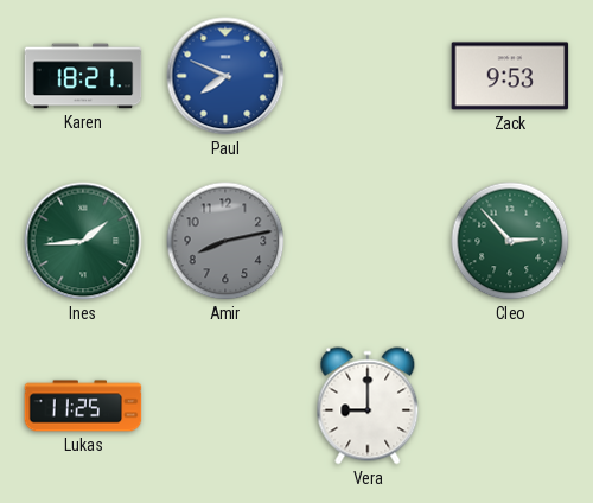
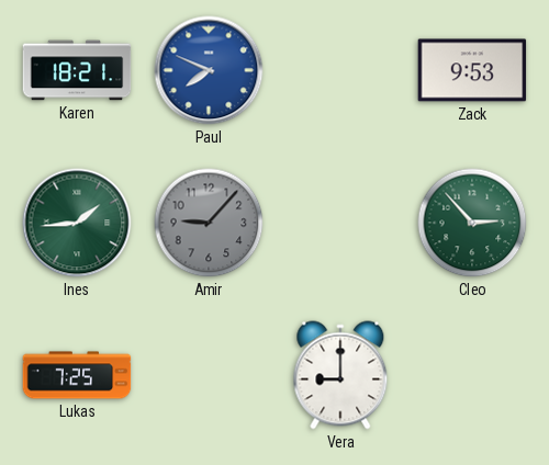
Amir: 8:13 -> 9:07 (209, 223)
Lukas: 11:25 -> 7:25 (77, 375)
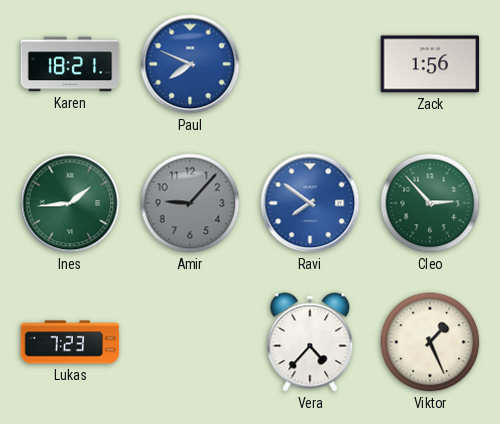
Zack: 9:53 -> 1:56 (430, 64)
Ravi: none -> 7:51 (310, 203)
Lukas: 7:25 -> 7:23 (70, 342)
Vera: 9:00 -> 4:37 (310, 342)
Viktor: none -> 1:26 (430, 342)
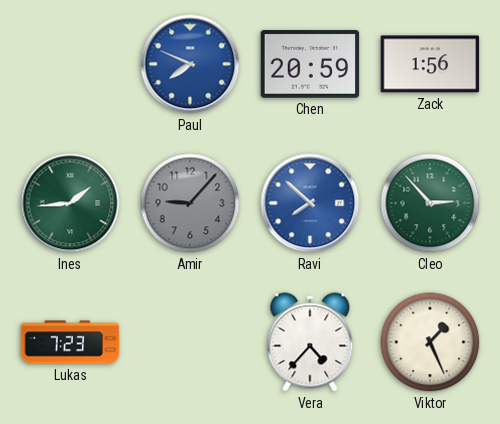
Karen: 18:21 -> none (70, 64)
Chen: none -> 20:59 (310, 64)
Ravi: 7:51 -> 7:52 (310, 203)
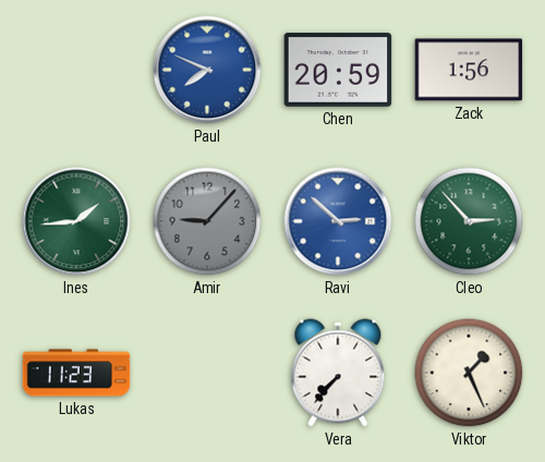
Ravi: 7:52 -> 2:52 (338, 221)
Lukas: 7:23 -> 11:23 (76, 373)
Vera: 4:37 -> 7:37 (338, 373)
